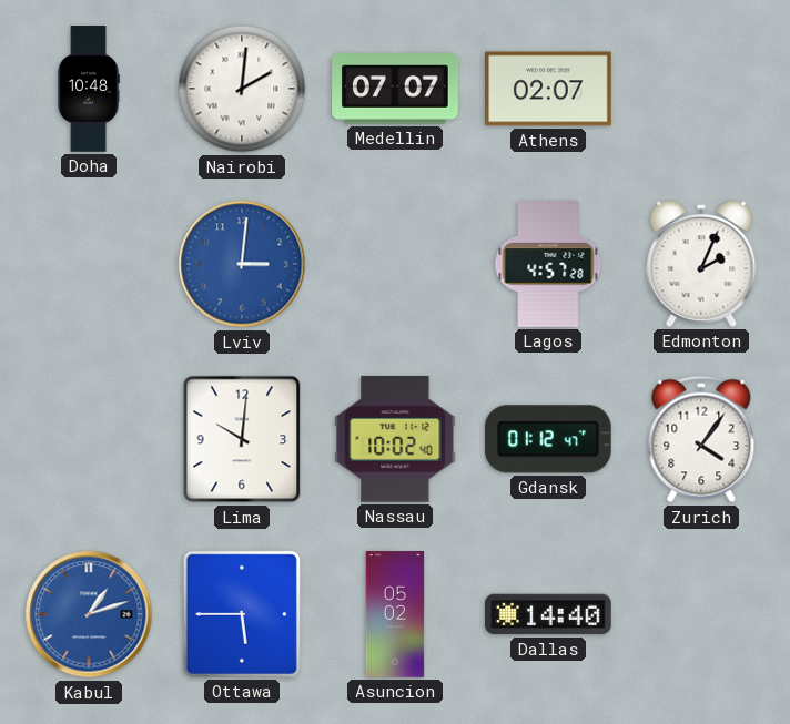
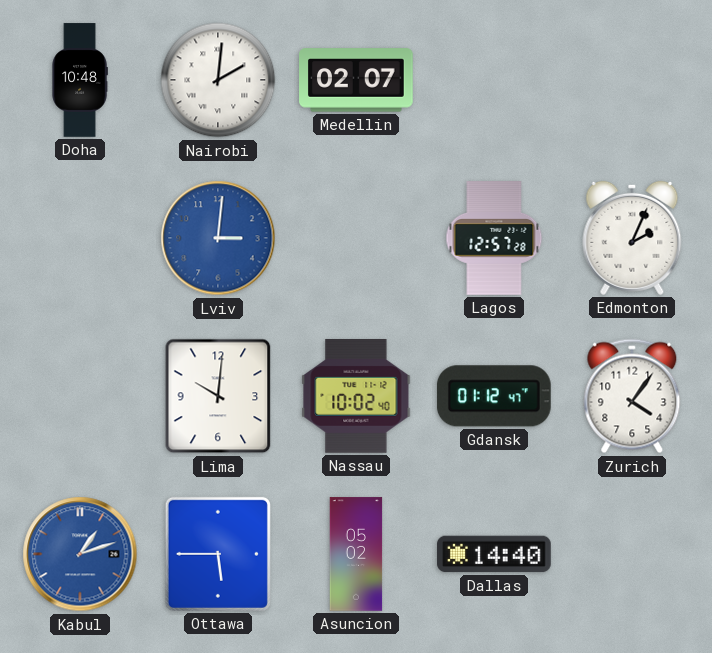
Medellin: 07:07 -> 02:07 (356, 80)
Athens: 02:07 -> none (549, 89)
Lagos: 4:57 -> 12:57 (494, 238)
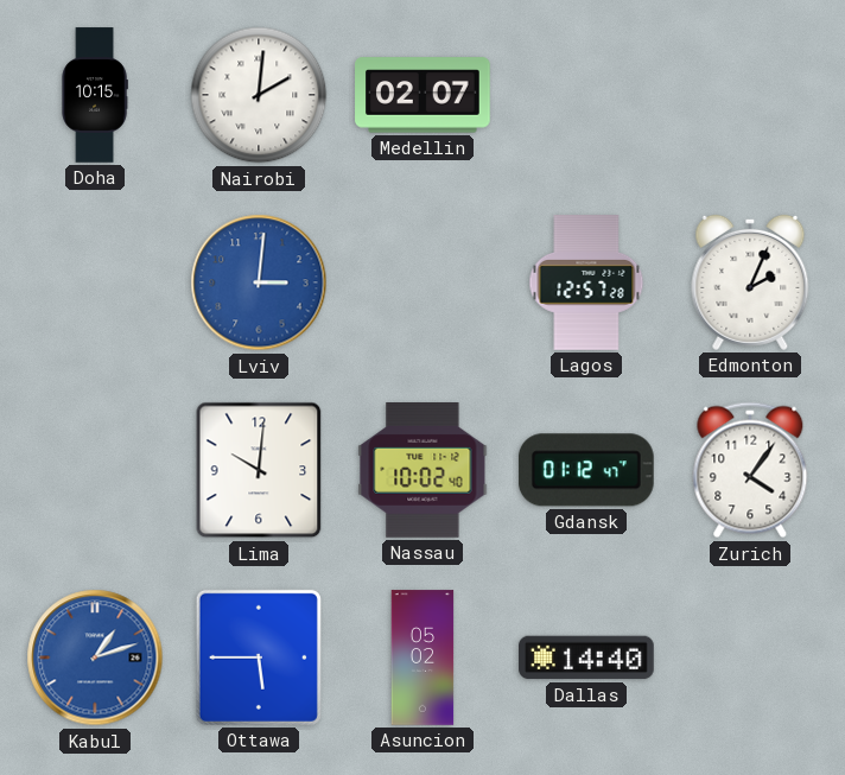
Doha: 10:48 -> 10:15 (95, 95)
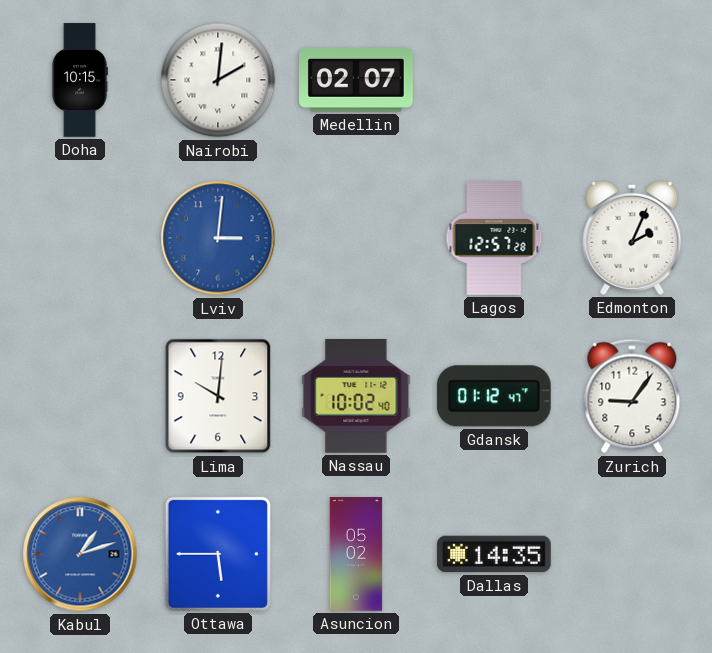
Zurich: 4:06 -> 9:06 (632, 396)
Dallas: 14:40 -> 14:35 (494, 554)
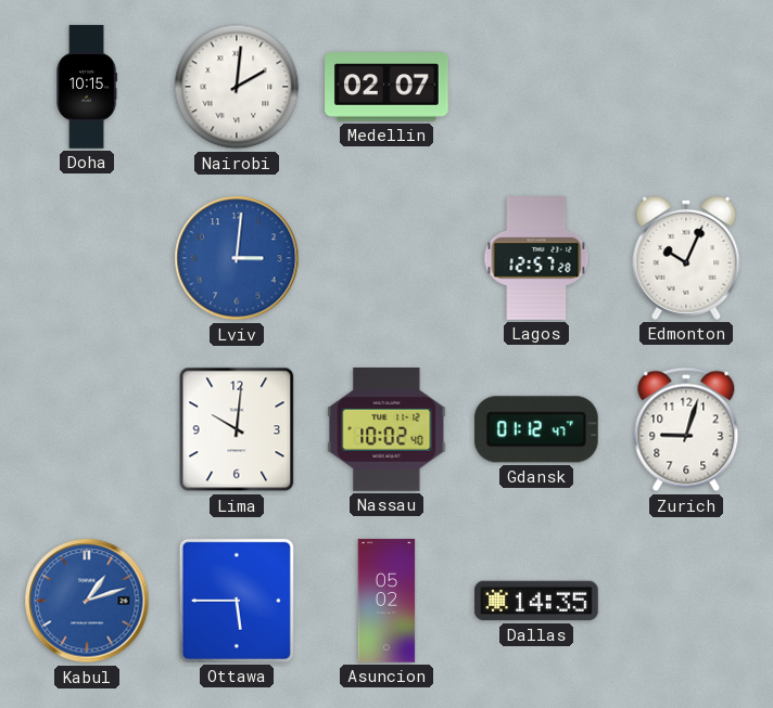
Edmonton: 2:04 -> 10:04 (686, 258)
Zurich: 9:06 -> 9:03 (686, 429)
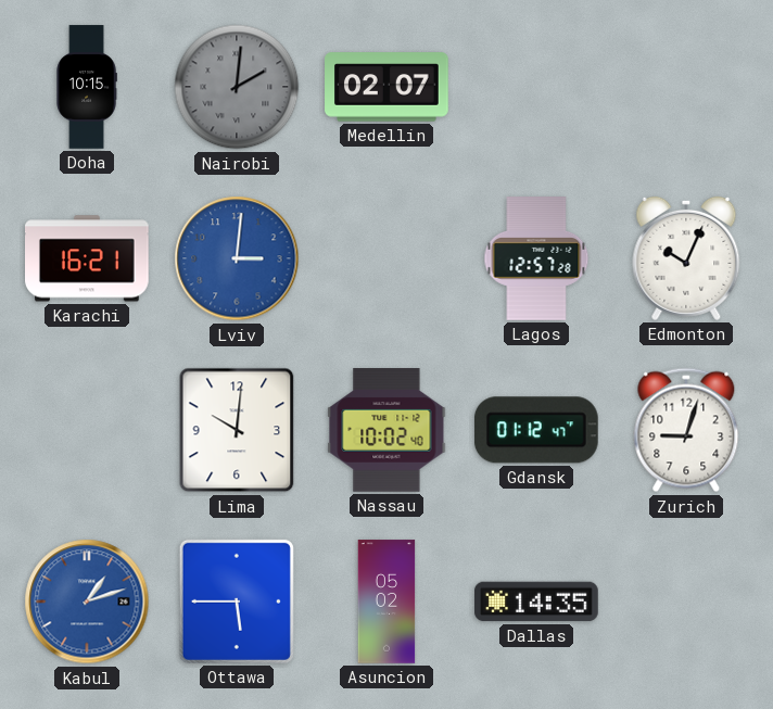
Nairobi dial: white -> grey (237, 87)
Karachi: none -> 16:21 (88, 258)
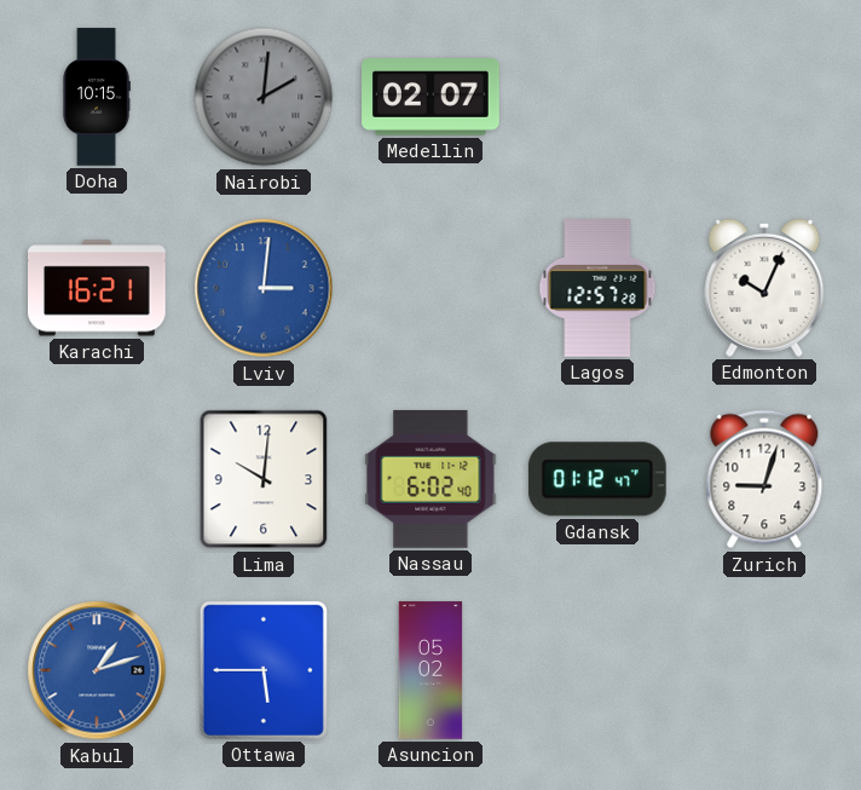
Nassau: 10:02 -> 6:02 (431, 480)
Dallas: 14:35 -> none (536, 602)
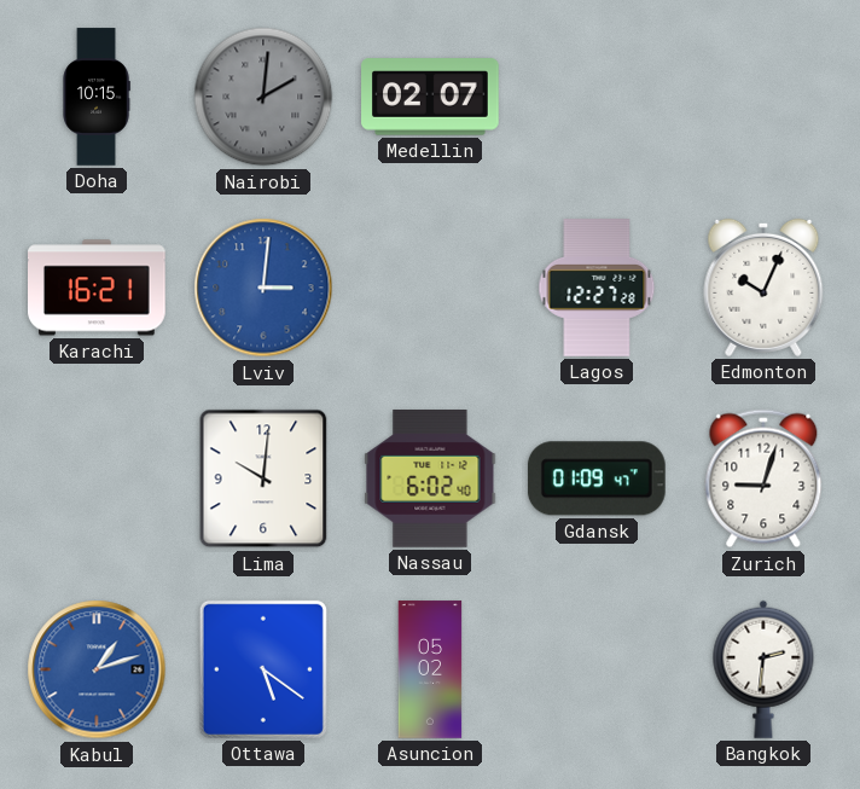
Lagos: 12:57 -> 12:27 (597, 288)
Gdansk: 01:12 -> 01:09 (597, 478)
Ottawa: 5:45 -> 5:21 (263, 669)
Bangkok: none -> 2:31 (763, 669)
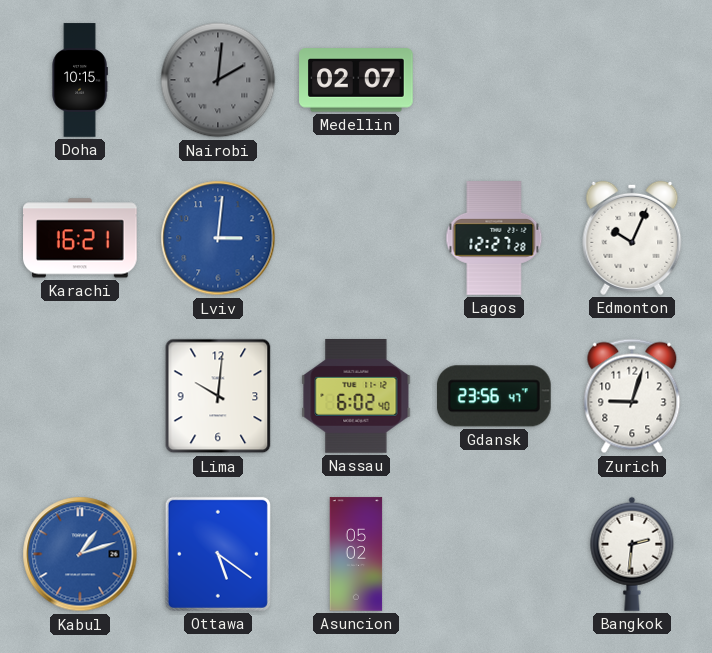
Gdansk: 01:09 -> 23:56 (494, 396)
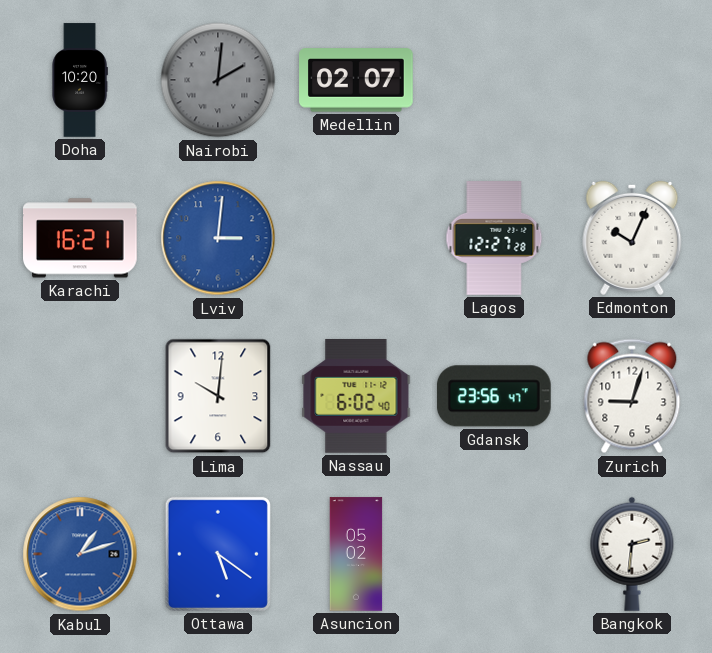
Doha: 10:15 -> 10:20 (80, 80)
